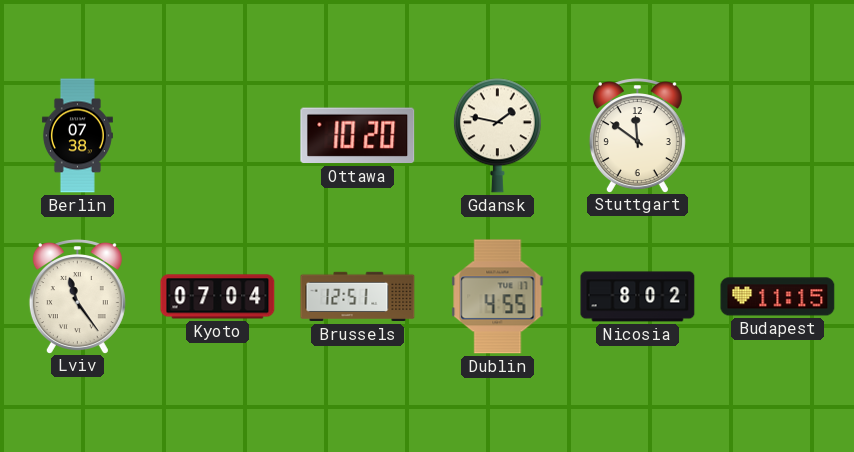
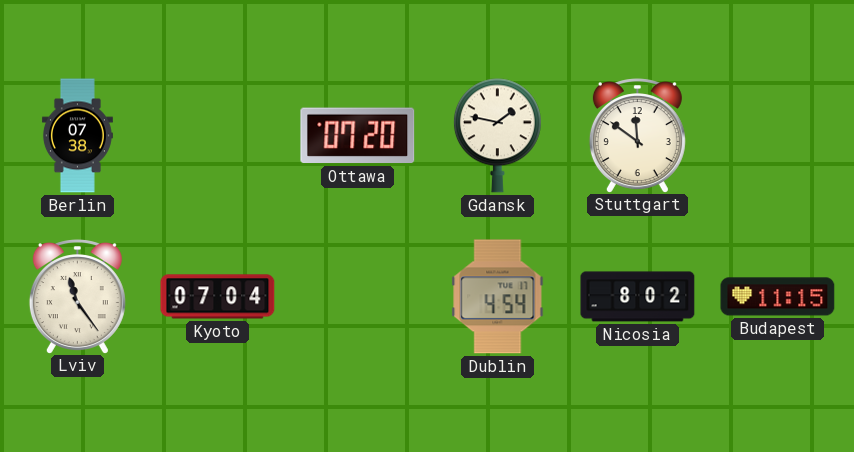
Ottawa: 10:20 -> 07:20 (358, 136)
Brussels: 12:51 -> none (358, 297)
Dublin: 4:55 -> 4:54 (498, 297)
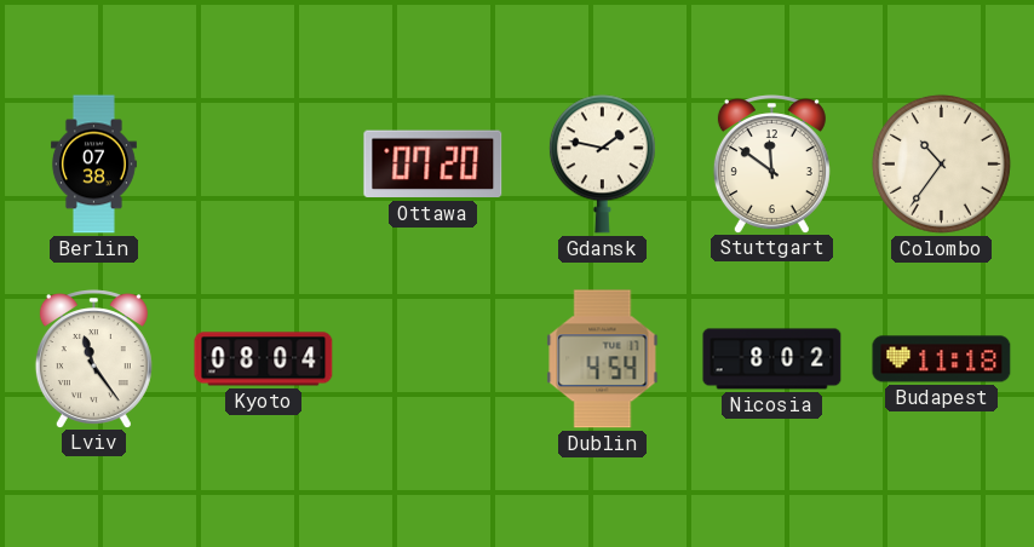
Colombo: none -> 10:36 (941, 163)
Kyoto: 07:04 -> 08:04 (264, 359)
Budapest: 11:15 -> 11:18 (942, 359)
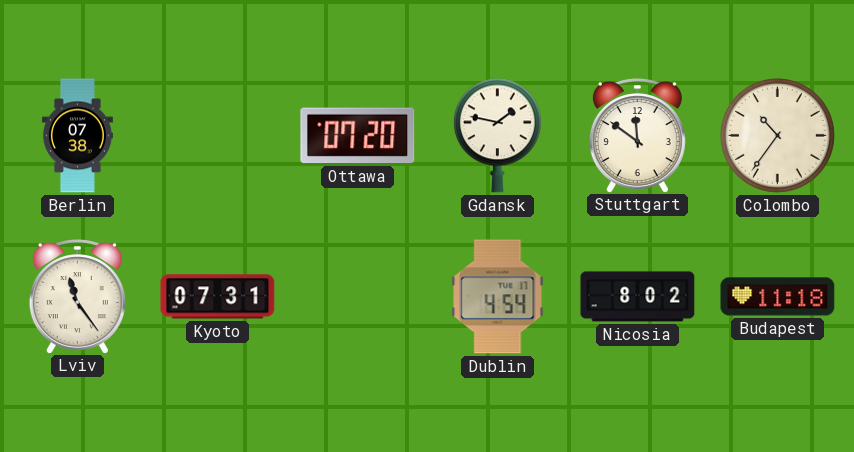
Kyoto: 08:04 -> 07:31 (218, 297)
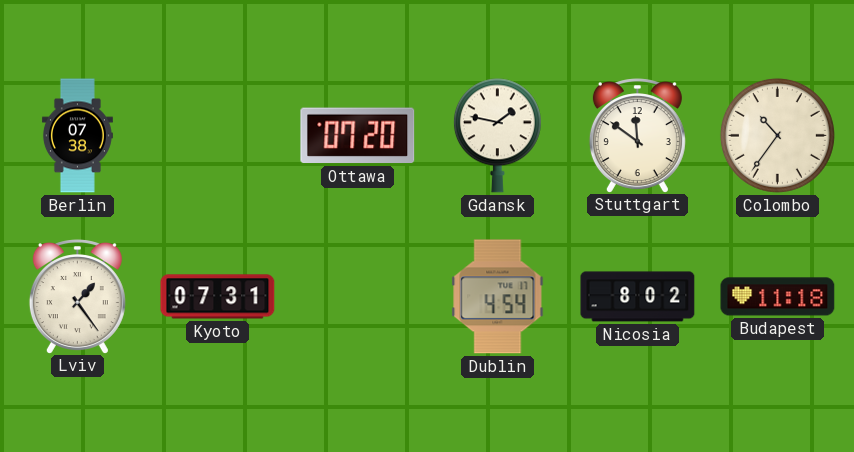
Lviv: 11:24 -> 1:24 (77, 296)
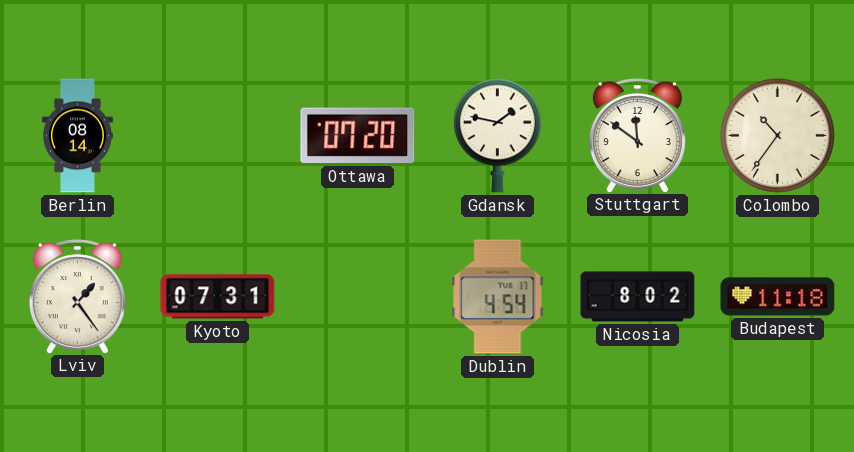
Berlin: 07:38 -> 08:14 (77, 136)
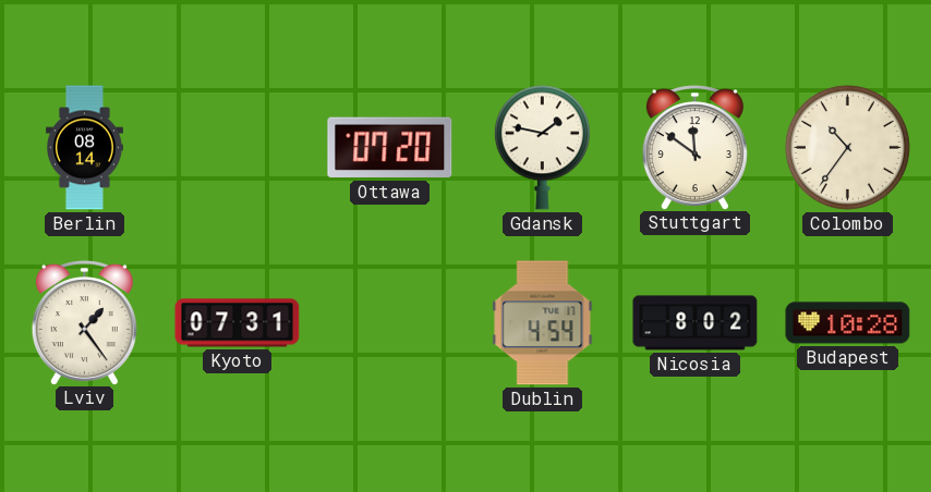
Budapest: 11:18 -> 10:28 (848, 323)
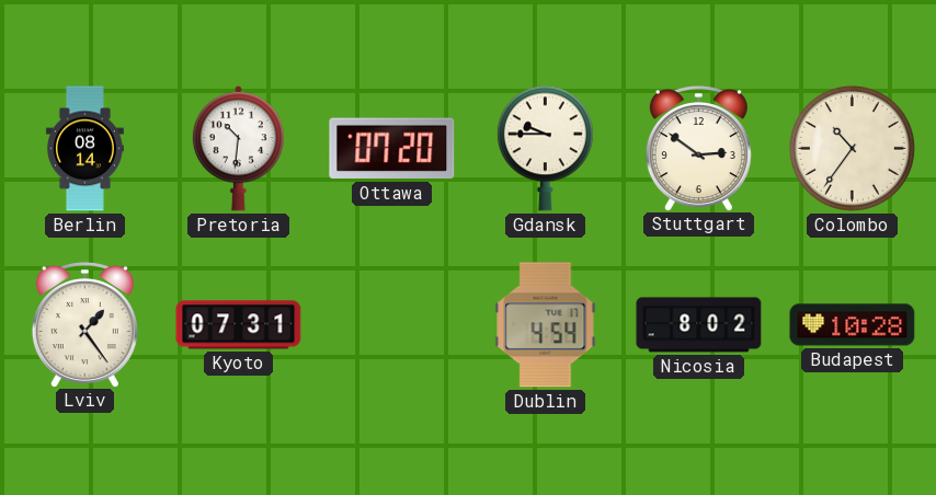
Pretoria: none -> 10:31 (238, 149)
Gdansk: 1:47 -> 9:45 (545, 149)
Stuttgart: 11:51 -> 2:51 (698, 148)
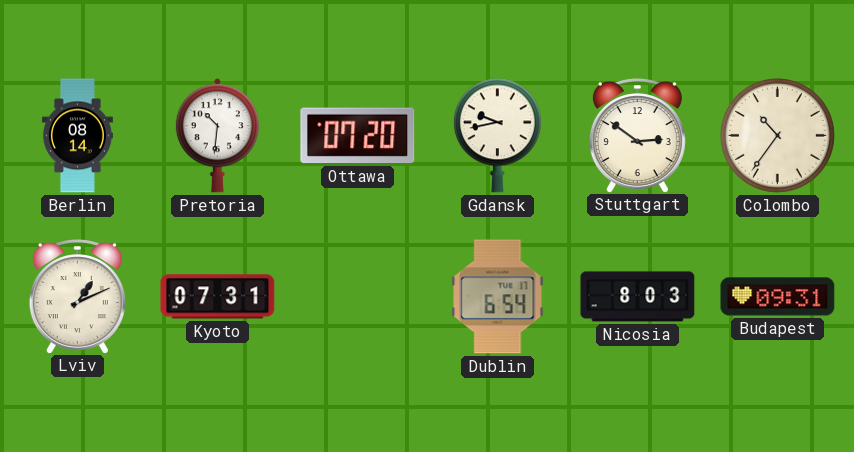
Gdansk: 9:45 -> 9:43 (497, 136)
Lviv: 1:24 -> 1:11 (77, 296)
Dublin: 4:54 -> 6:54 (498, 297)
Nicosia: 8:02 -> 8:03 (638, 297)
Budapest: 10:28 -> 09:31 (778, 297)
